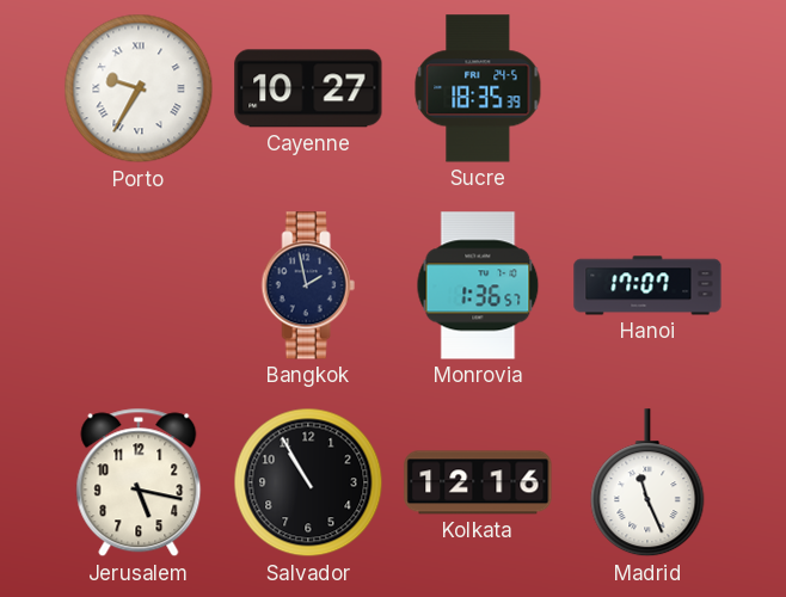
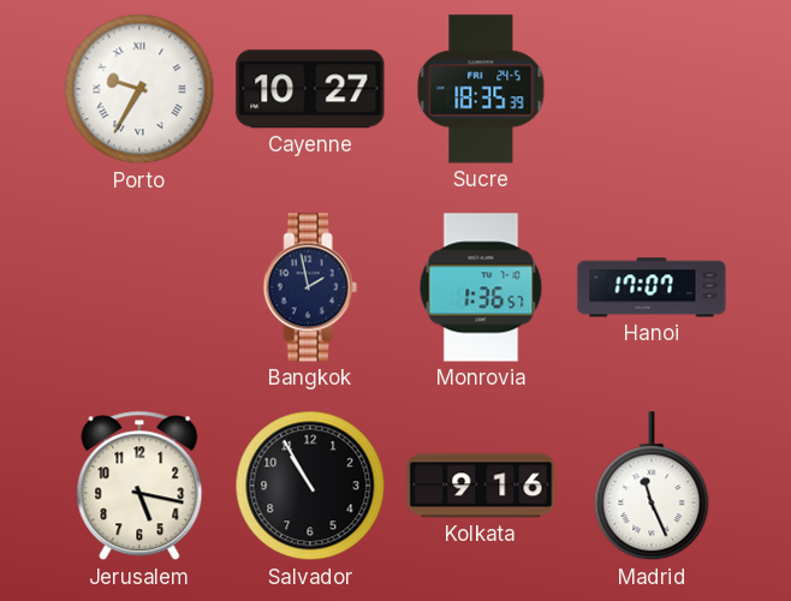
Kolkata: 12:16 -> 9:16 (481, 486)
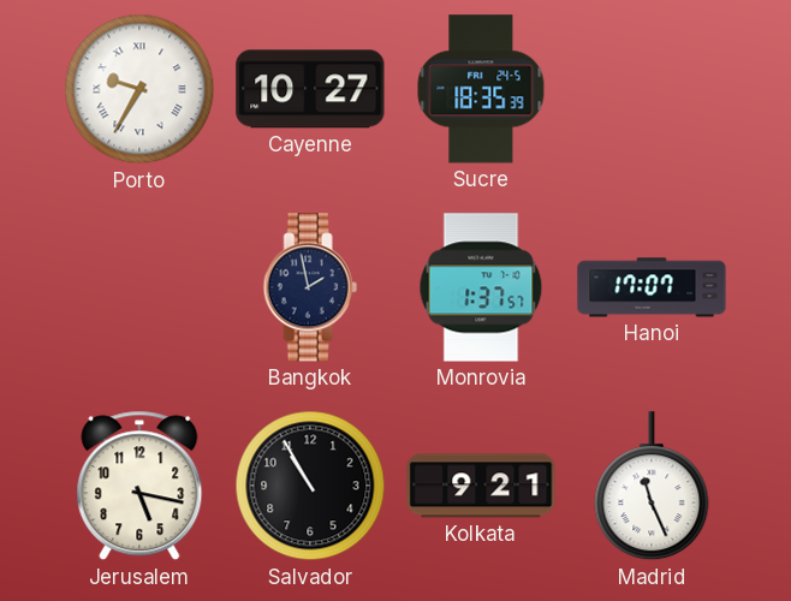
Monrovia: 1:36 -> 1:37 (481, 287)
Kolkata: 9:16 -> 9:21 (481, 486)
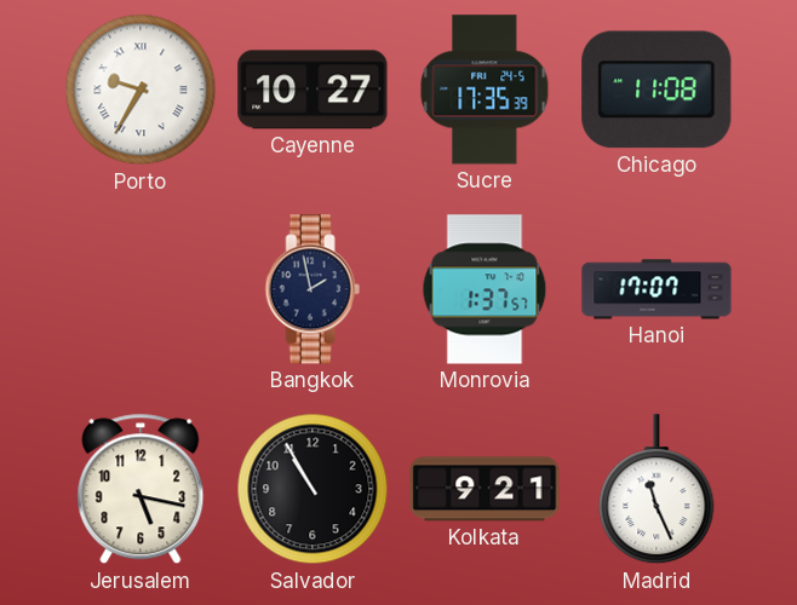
Sucre: 18:35 -> 17:35 (484, 90)
Chicago: none -> 11:08 (656, 90)
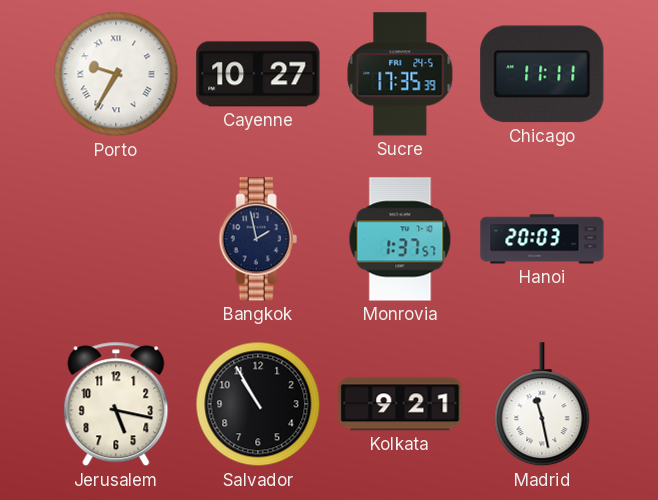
Chicago: 11:08 -> 11:11 (542, 74)
Hanoi: 17:07 -> 20:03 (542, 239)
Madrid: 11:26 -> 11:28 (542, 405)
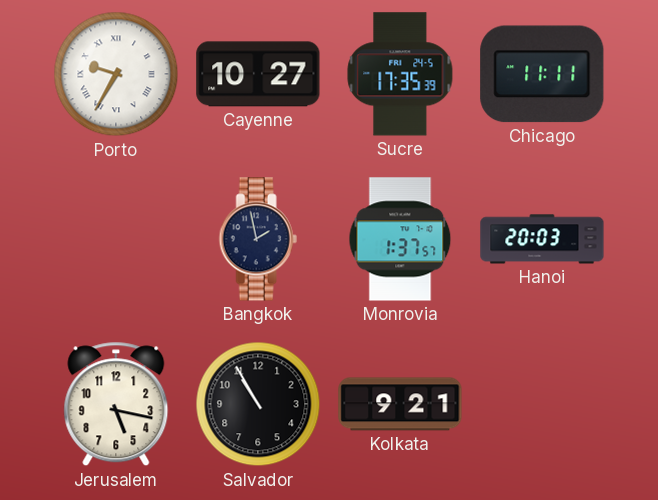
Madrid: 11:28 -> none (542, 405)
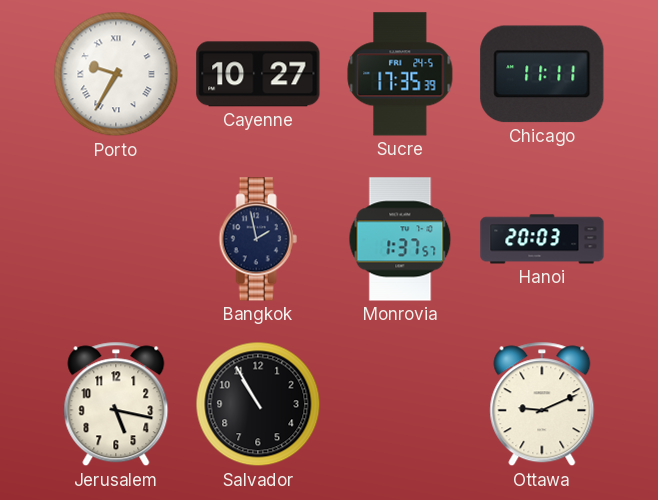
Kolkata: 9:21 -> none (400, 404)
Ottawa: none -> 9:11 (542, 404)
